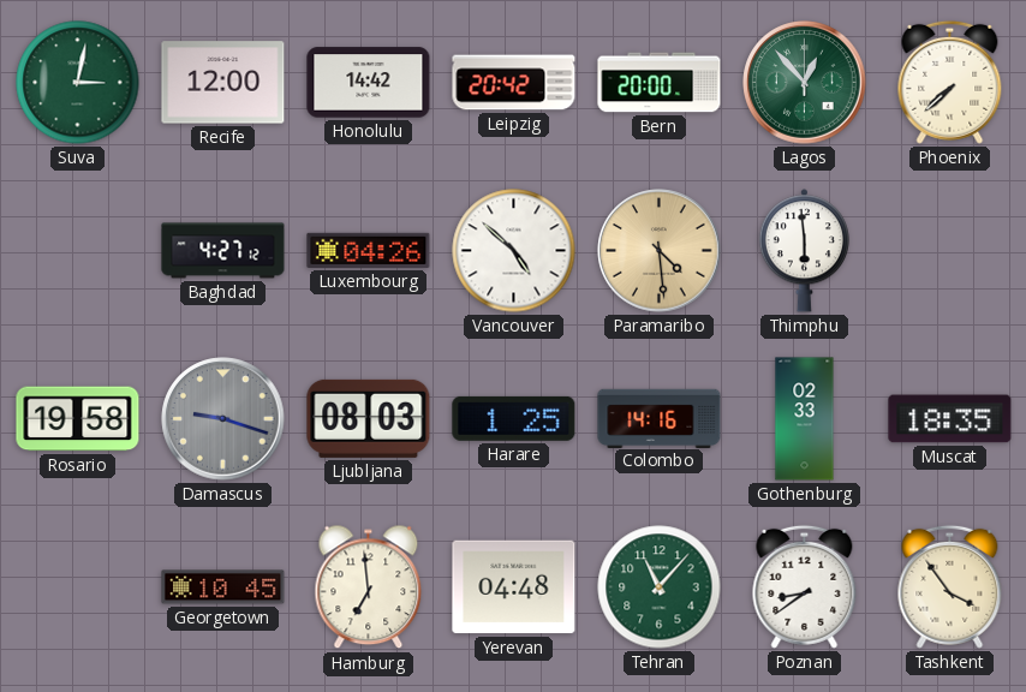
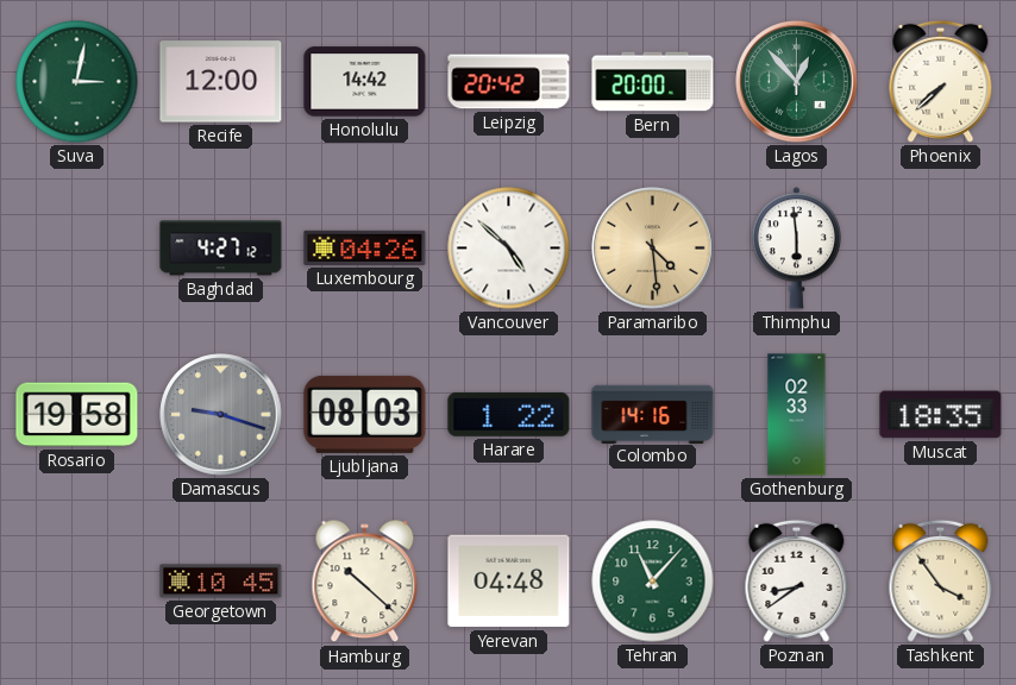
Harare: 1:25 -> 1:22 (509, 414)
Hamburg: 6:59 -> 10:22 (365, 582)
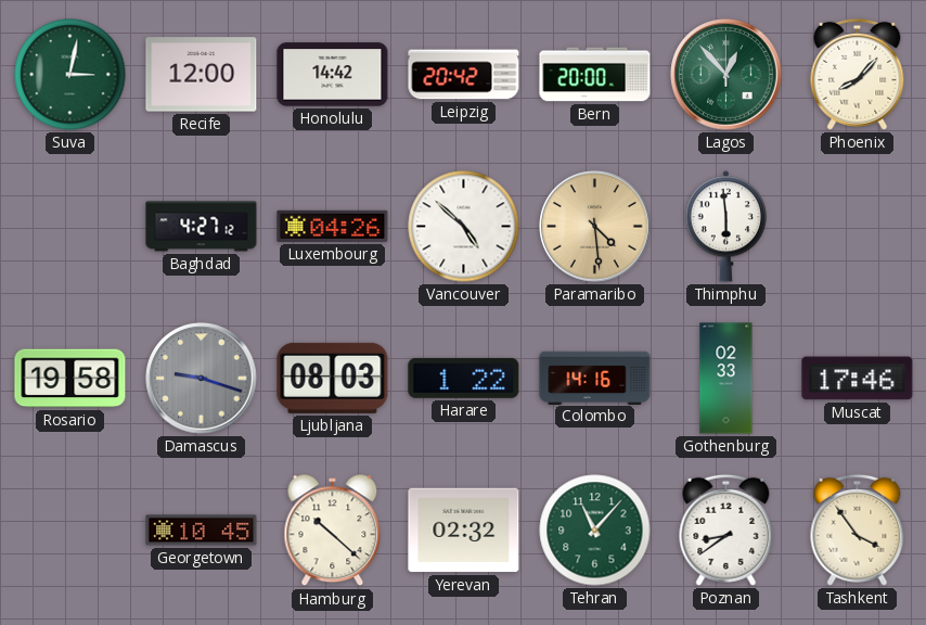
Phoenix: 7:38 -> 8:07 (858, 74)
Muscat: 18:35 -> 17:46 (858, 379)
Yerevan: 04:48 -> 02:32 (464, 531)
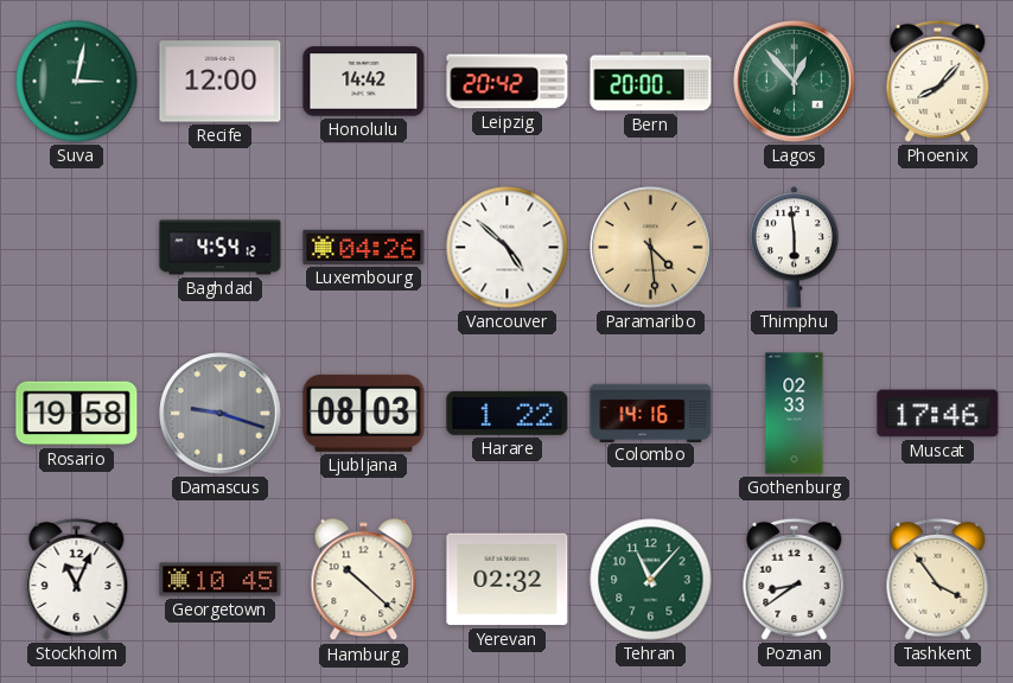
Baghdad: 4:27 -> 4:54 (221, 248)
Stockholm: none -> 11:04 (77, 579)
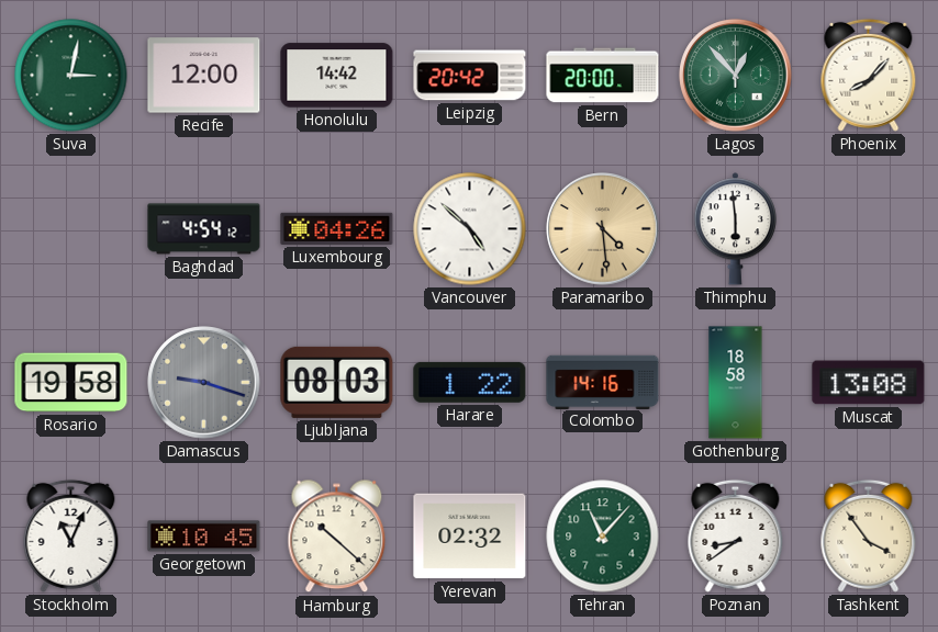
Gothenburg: 02:33 -> 18:58 (736, 383)
Muscat: 17:46 -> 13:08 (869, 383)
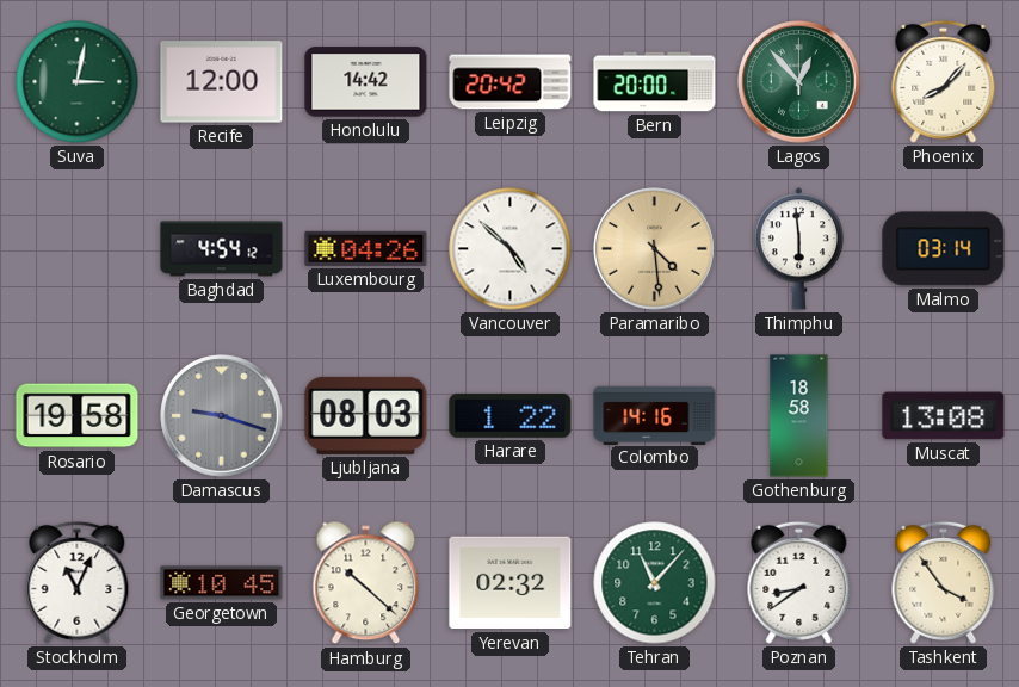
Malmo: none -> 03:14 (944, 249)
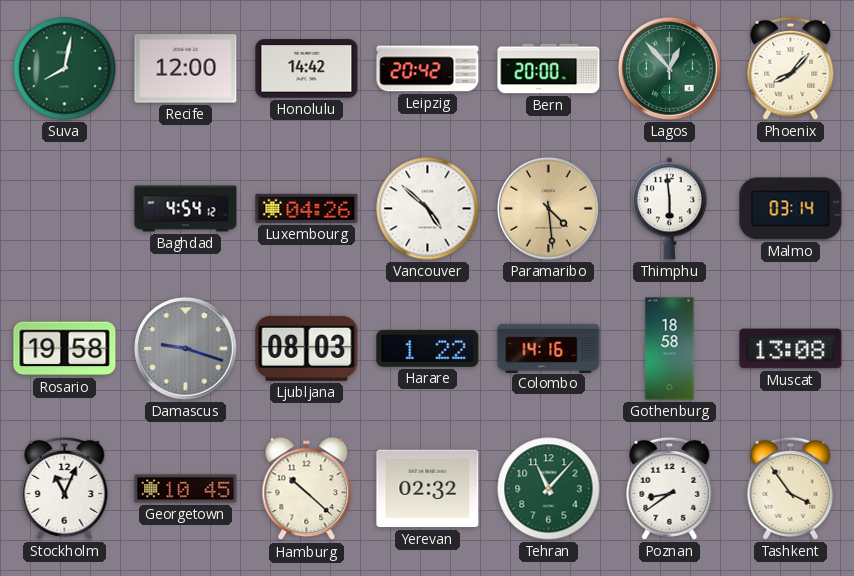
Suva: 3:02 -> 8:02 (65, 69)
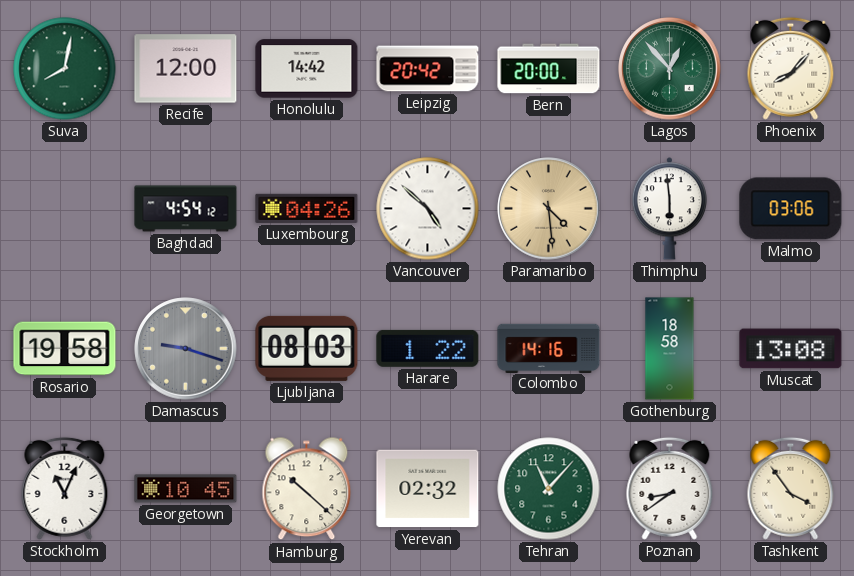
Malmo: 03:14 -> 03:06 (791, 209)
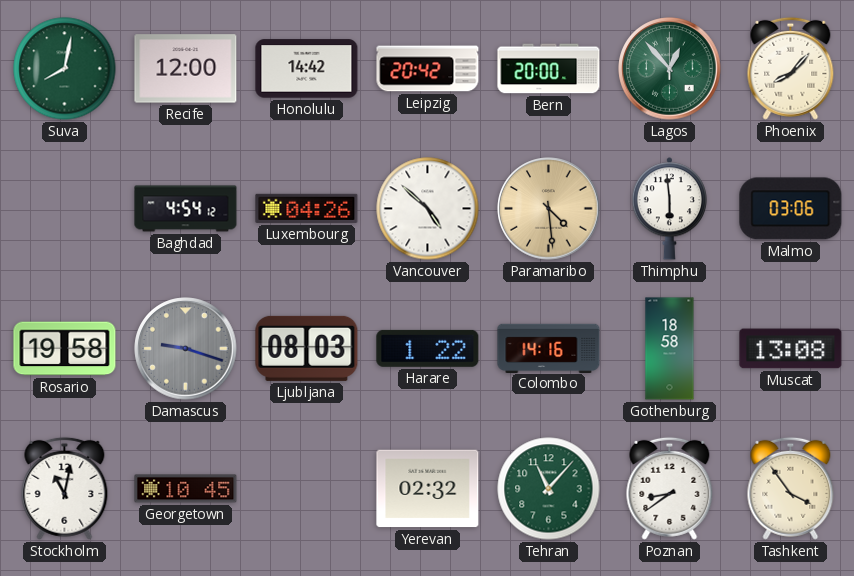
Stockholm: 11:04 -> 11:02 (65, 488)
Hamburg: 10:22 -> none (307, 489)
